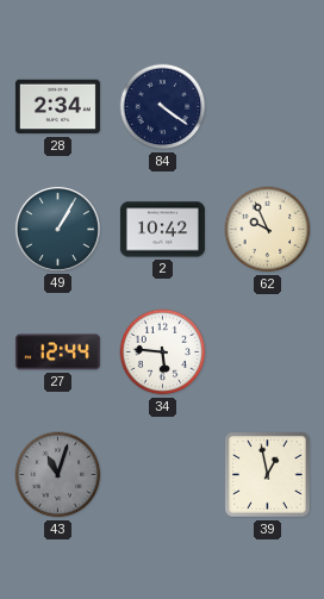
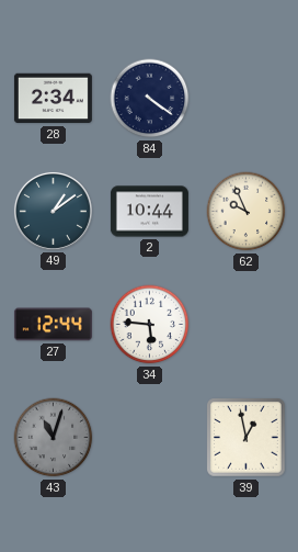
49: 1:05 -> 1:09 (53, 211)
2: 10:42 -> 10:44 (149, 212)
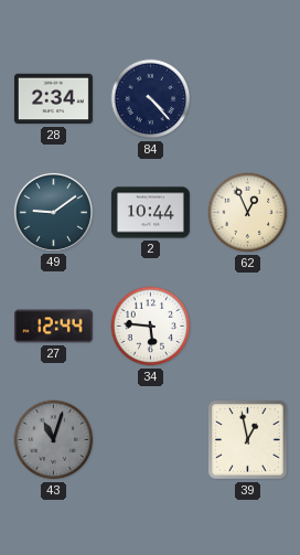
84: 4:21 -> 4:23 (151, 99)
49: 1:09 -> 9:09 (53, 212)
62: 9:56 -> 12:56 (248, 213)
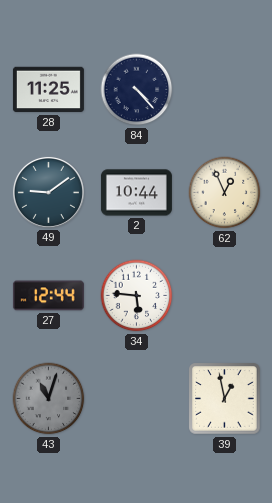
28: 2:34 -> 11:25 (48, 90)
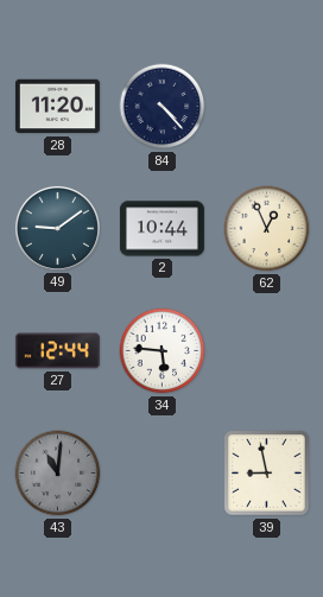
28: 11:25 -> 11:20 (57, 107)
43: 11:03 -> 11:01 (58, 474)
39: 12:58 -> 8:58 (267, 474)
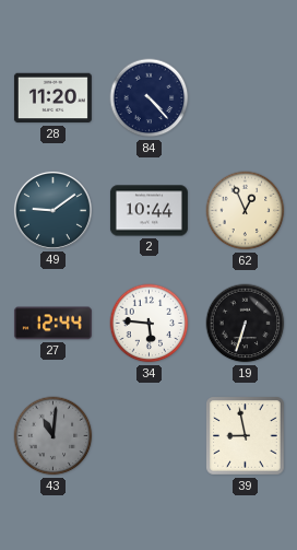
19: none -> 6:33 (246, 324)
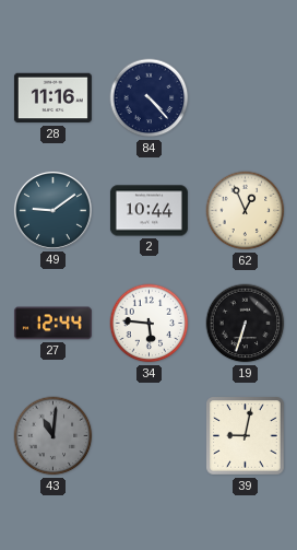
28: 11:20 -> 11:16 (52, 98)
39: 8:58 -> 9:02 (246, 436)
